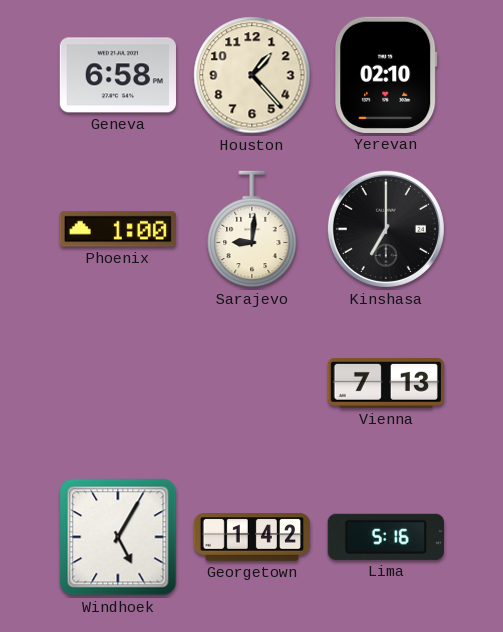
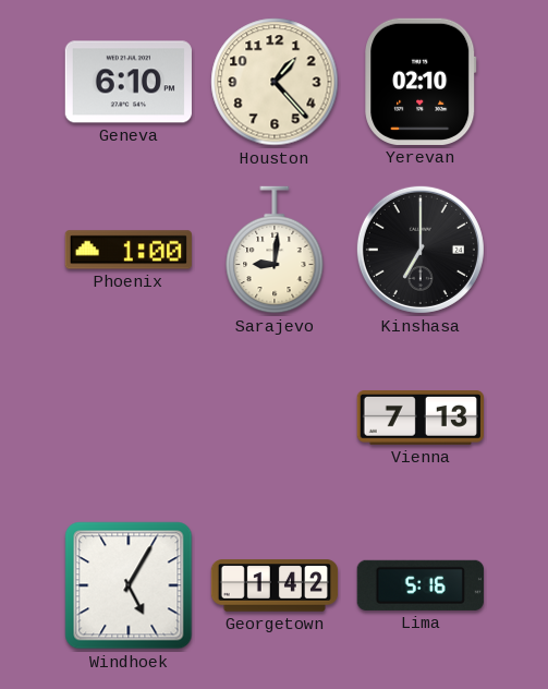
Geneva: 6:58 -> 6:10 (129, 82)
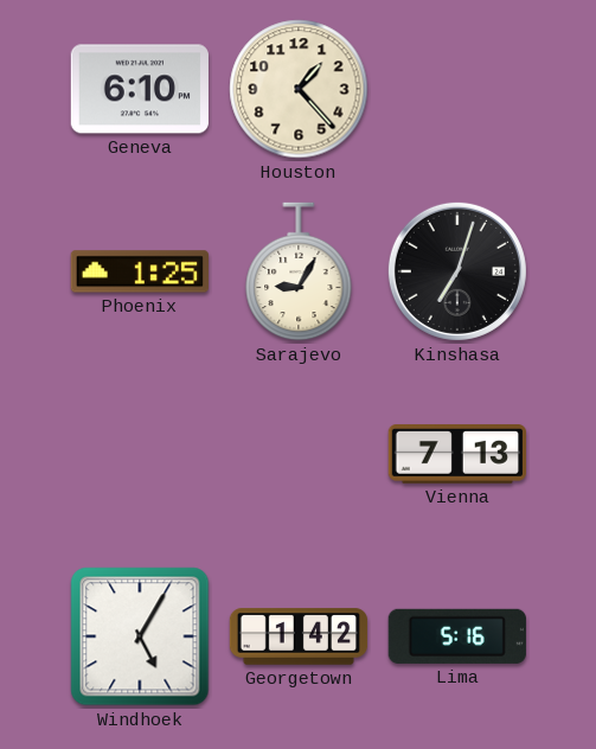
Yerevan: 02:10 -> none (421, 82)
Phoenix: 1:00 -> 1:25 (140, 271)
Sarajevo: 9:01 -> 9:05 (299, 271)
Kinshasa: 7:00 -> 7:03 (457, 271)
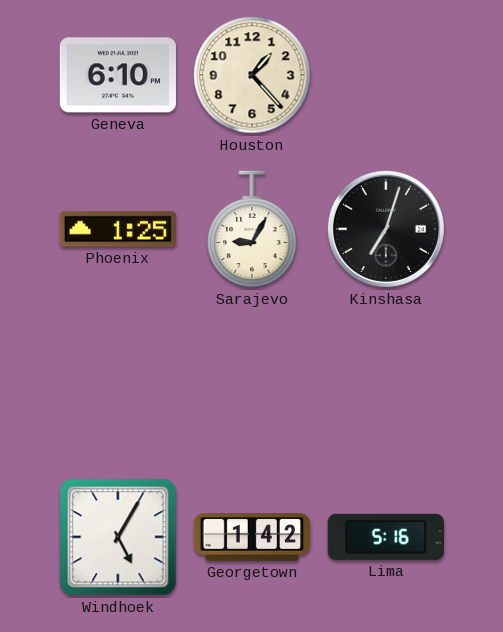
Vienna: 7:13 -> none (456, 455)
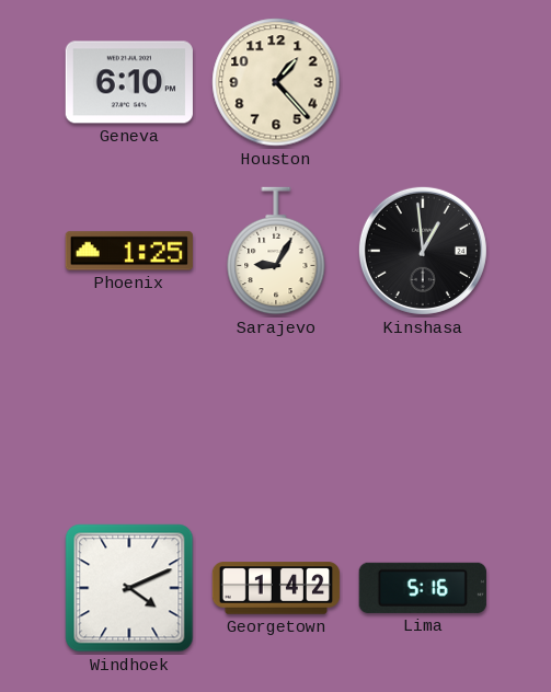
Kinshasa: 7:03 -> 12:59 (423, 251)
Windhoek: 5:05 -> 4:11 (129, 588)
